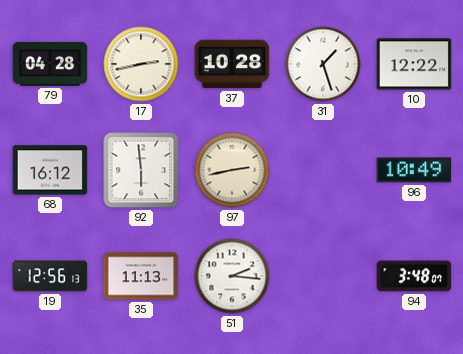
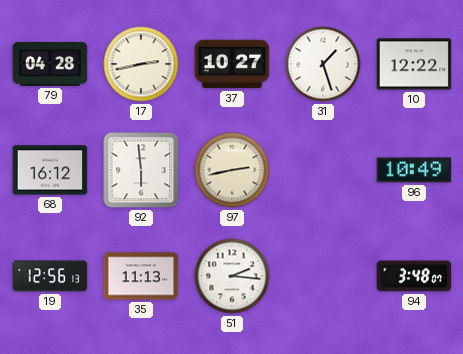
37: 10:28 -> 10:27 (232, 64)
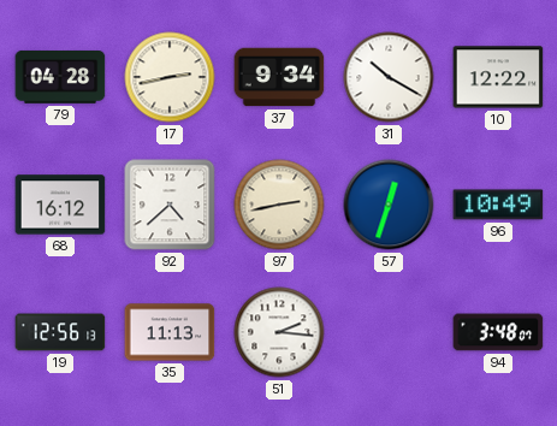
37: 10:27 -> 9:34 (279, 77)
31: 1:27 -> 10:20 (389, 77)
92: 5:59 -> 4:38 (170, 205)
57: none -> 12:33 (389, 205)
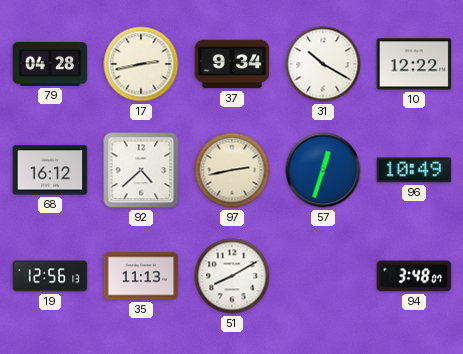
51: 2:16 -> 8:10 (232, 276)
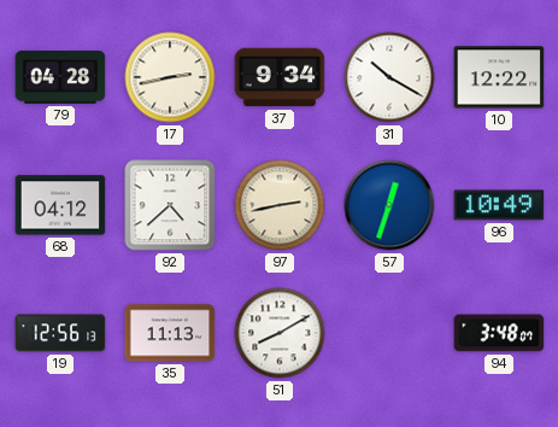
68: 16:12 -> 04:12 (60, 205)
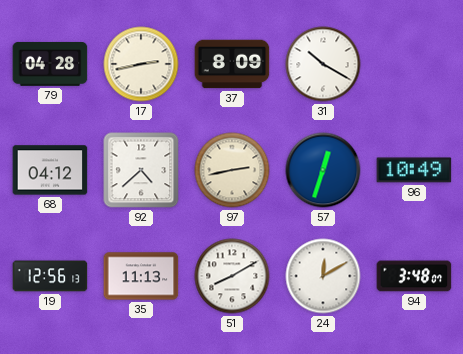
37: 9:34 -> 8:09 (232, 64)
10: 12:22 -> none (499, 77)
24: none -> 12:10 (323, 276)
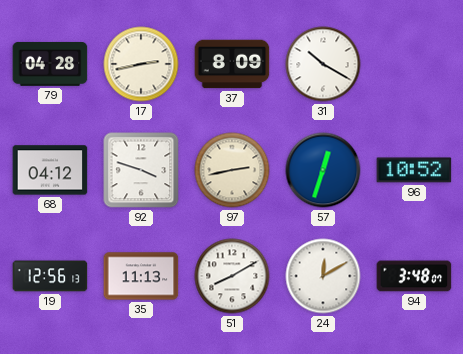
92: 4:38 -> 3:48 (141, 170)
96: 10:49 -> 10:52 (414, 170)
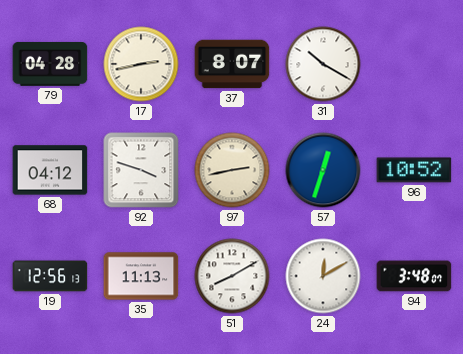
37: 8:09 -> 8:07 (232, 64)
